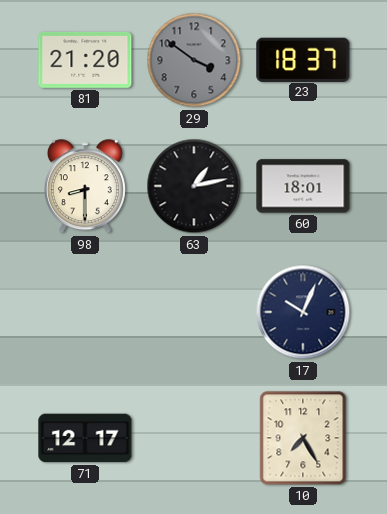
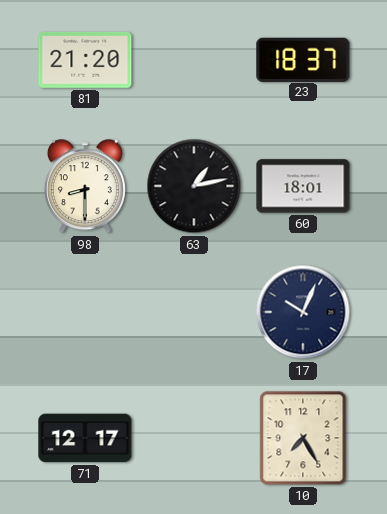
29: 3:51 -> none (194, 60)
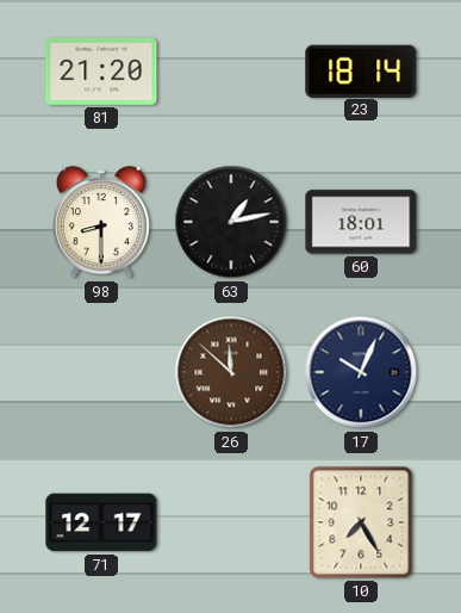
23: 18:37 -> 18:14 (361, 70)
26: none -> 11:52 (231, 372)
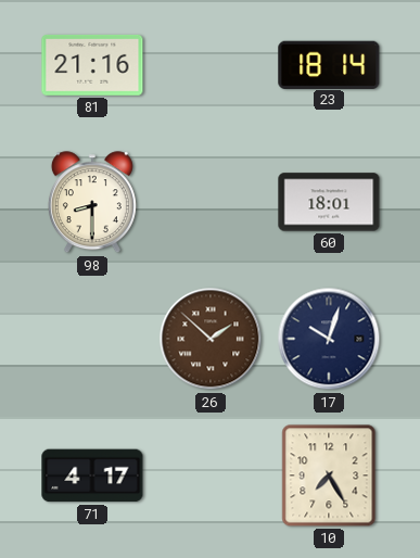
81: 21:20 -> 21:16 (92, 65)
63: 1:13 -> none (231, 222)
26: 11:52 -> 1:52 (211, 339)
17: 10:04 -> 10:03 (329, 339)
71: 12:17 -> 4:17 (92, 475)
